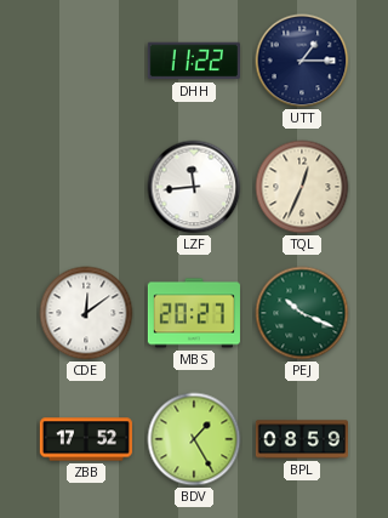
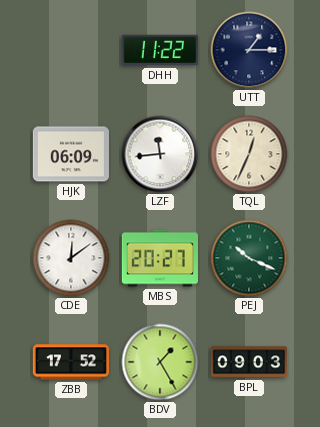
HJK: none -> 06:09 (71, 154)
BPL: 08:59 -> 09:03 (248, 362)
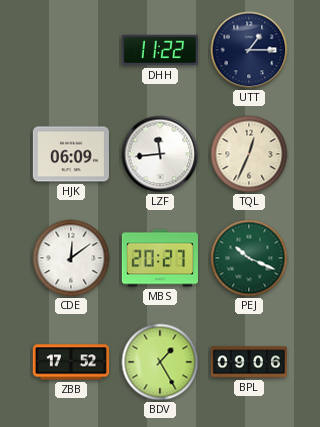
BPL: 09:03 -> 09:06 (248, 362)
